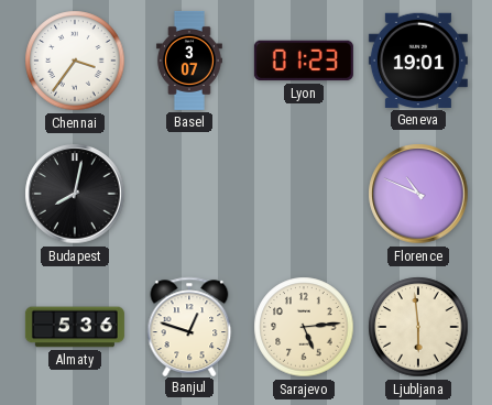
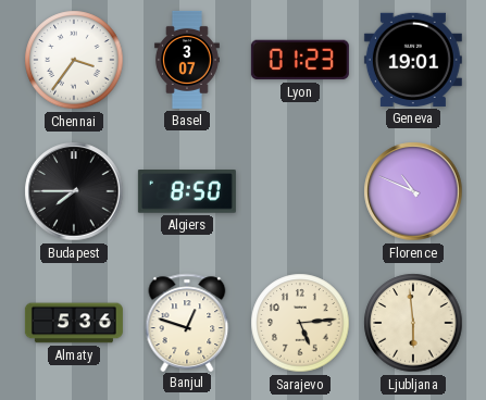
Budapest: 8:02 -> 7:45 (74, 191)
Algiers: none -> 8:50 (187, 191)
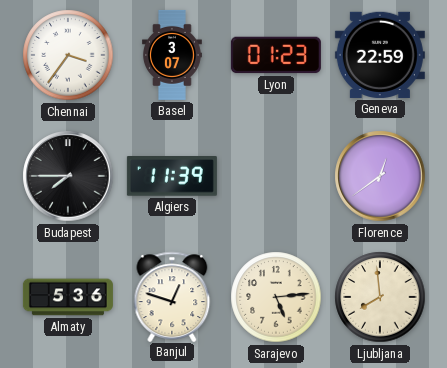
Geneva: 19:01 -> 22:59 (380, 55)
Algiers: 8:50 -> 11:39 (172, 176)
Florence: 10:49 -> 12:39 (380, 176)
Ljubljana: 5:59 -> 7:59 (380, 297)
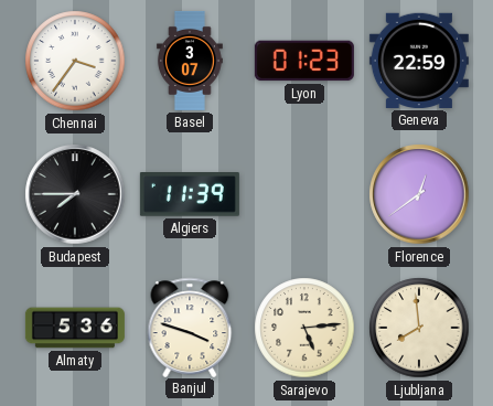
Banjul: 12:48 -> 3:48 (190, 327)
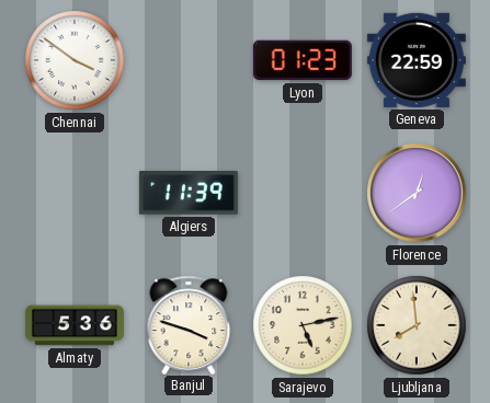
Chennai: 3:36 -> 3:51 (75, 60)
Basel: 3:07 -> none (190, 61)
Budapest: 7:45 -> none (75, 194)
Sarajevo: 5:14 -> 5:13 (303, 325)
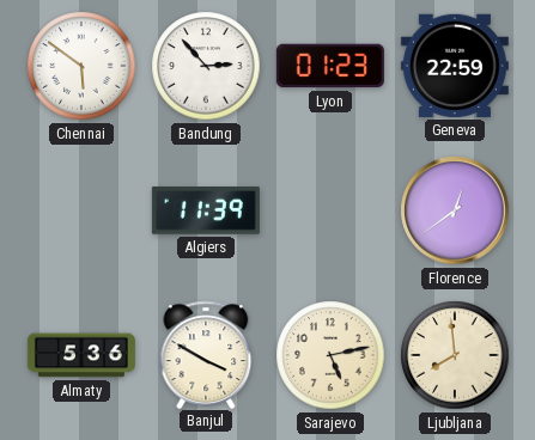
Chennai: 3:51 -> 5:51 (81, 66)
Bandung: none -> 2:53 (206, 66)
Banjul: 3:48 -> 3:50 (206, 354)
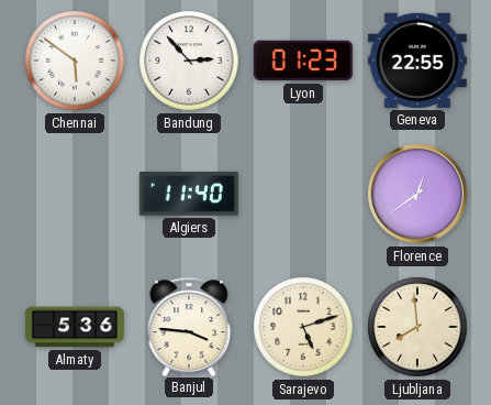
Geneva: 22:59 -> 22:55 (417, 61)
Algiers: 11:39 -> 11:40 (189, 194)
Banjul: 3:50 -> 3:46 (189, 326)
Sarajevo: 5:13 -> 5:12 (303, 327)
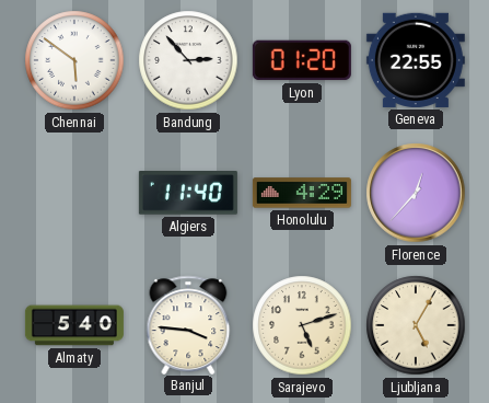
Lyon: 01:23 -> 01:20 (302, 60)
Honolulu: none -> 4:29 (302, 193)
Florence: 12:39 -> 12:37 (416, 193)
Almaty: 5:36 -> 5:40 (74, 325)
Ljubljana: 7:59 -> 5:05 (416, 325)
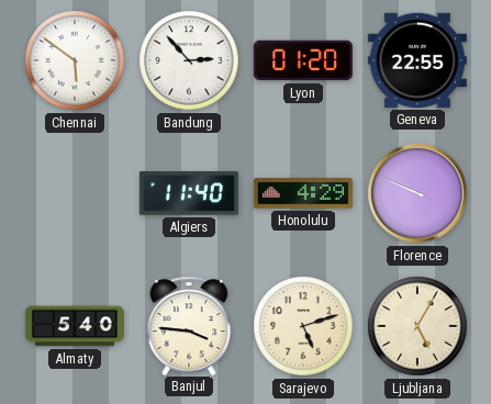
Florence: 12:37 -> 9:49 (417, 193)
